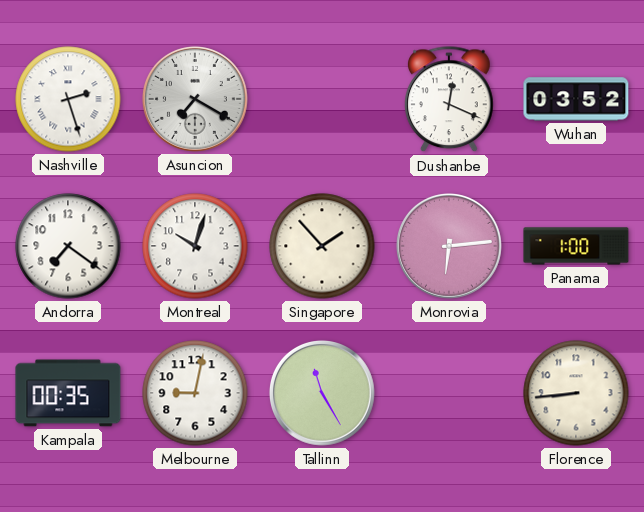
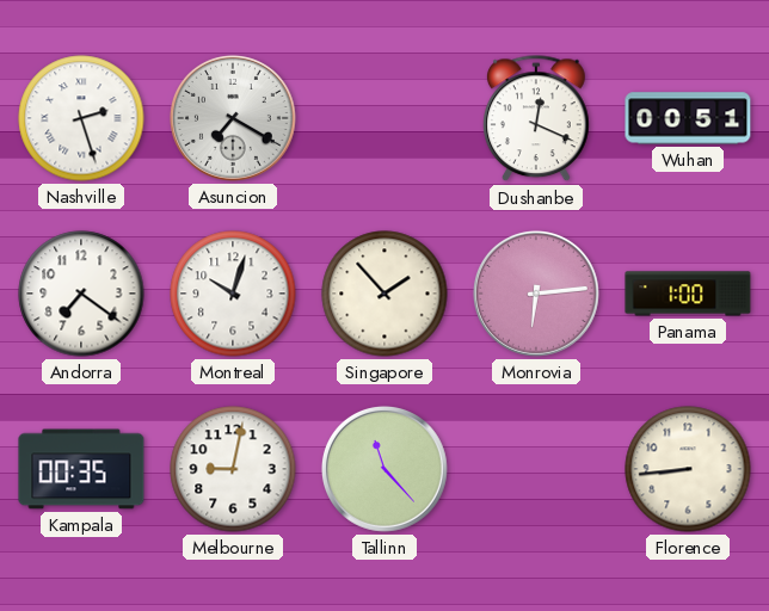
Wuhan: 03:52 -> 00:51 (688, 118)
Tallinn: 11:25 -> 11:23 (384, 469)
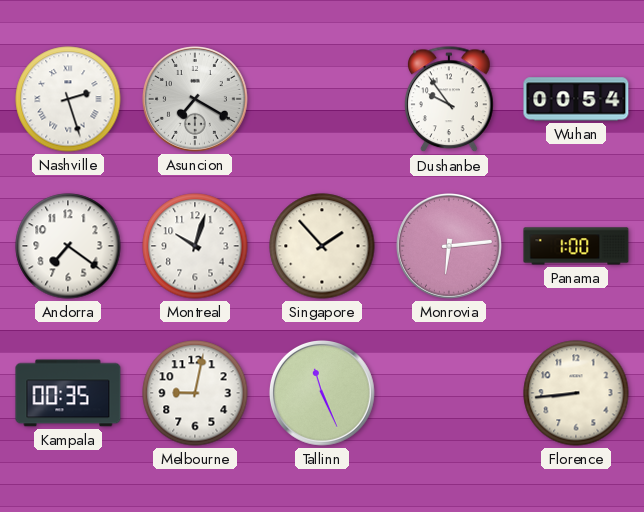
Dushanbe: 12:19 -> 9:54 (450, 100)
Wuhan: 00:51 -> 00:54 (576, 99)
Tallinn: 11:23 -> 11:26 (322, 393)
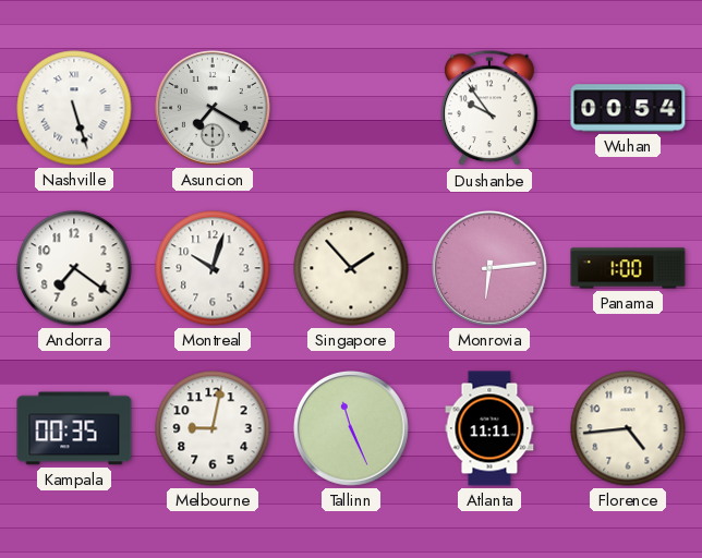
Nashville: 2:27 -> 5:27 (74, 108)
Atlanta: none -> 11:11 (489, 428)
Florence: 8:44 -> 4:44 (628, 428)
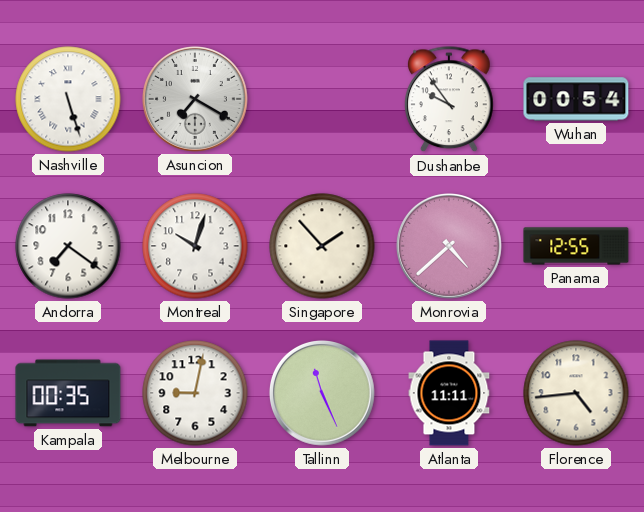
Monrovia: 6:14 -> 4:38 (449, 246)
Panama: 1:00 -> 12:55 (576, 246)
